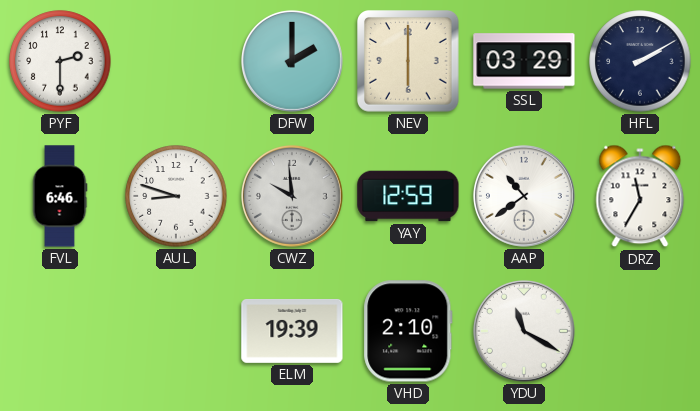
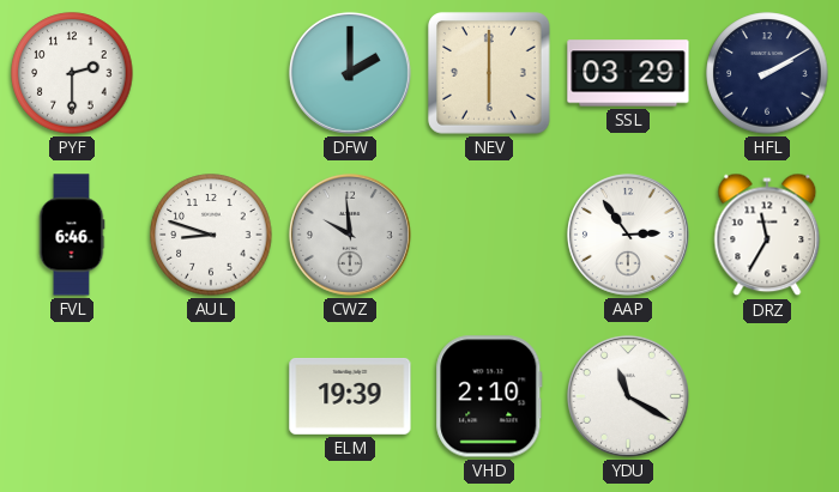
YAY: 12:59 -> none (408, 196)
AAP: 10:39 -> 2:54 (628, 235)
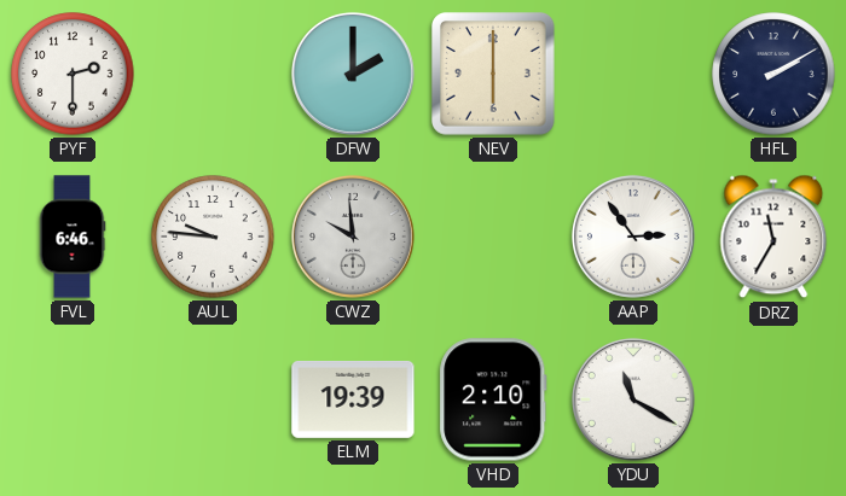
SSL: 03:29 -> none (628, 73)
AUL: 8:48 -> 9:46 (213, 237)
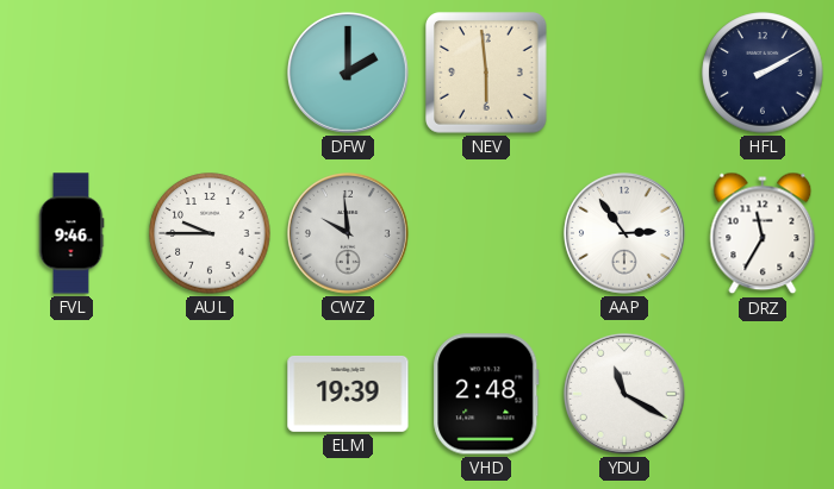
PYF: 2:30 -> none (73, 74)
NEV: 6:00 -> 5:59 (487, 74)
FVL: 6:46 -> 9:46 (71, 233)
AUL: 9:46 -> 9:45 (210, 233)
VHD: 2:10 -> 2:48 (486, 394)
